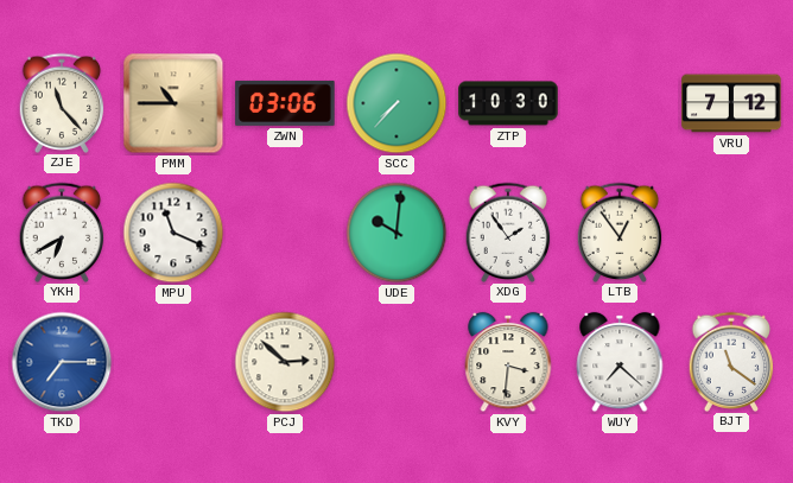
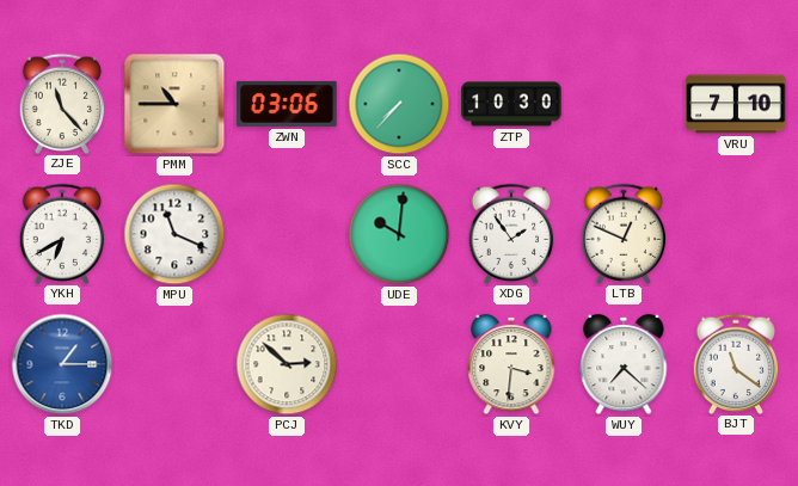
VRU: 7:12 -> 7:10 (736, 104)
LTB: 12:54 -> 12:49 (624, 233)
TKD: 7:15 -> 1:15 (62, 364)
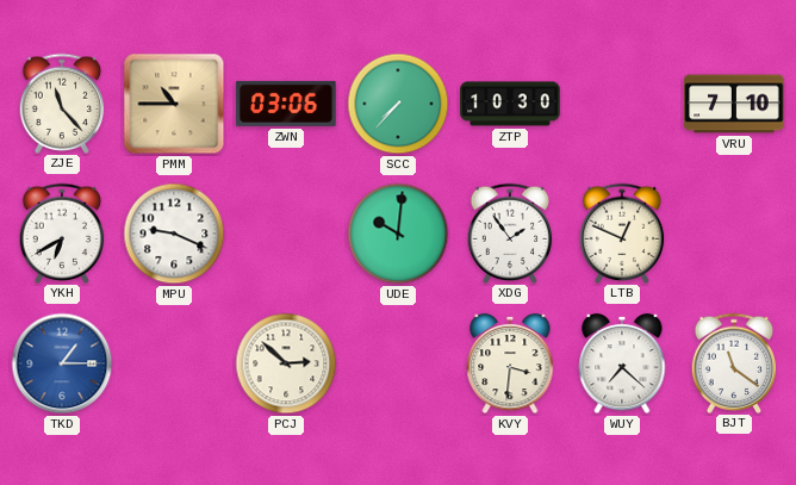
MPU: 11:19 -> 9:19 (174, 234)
